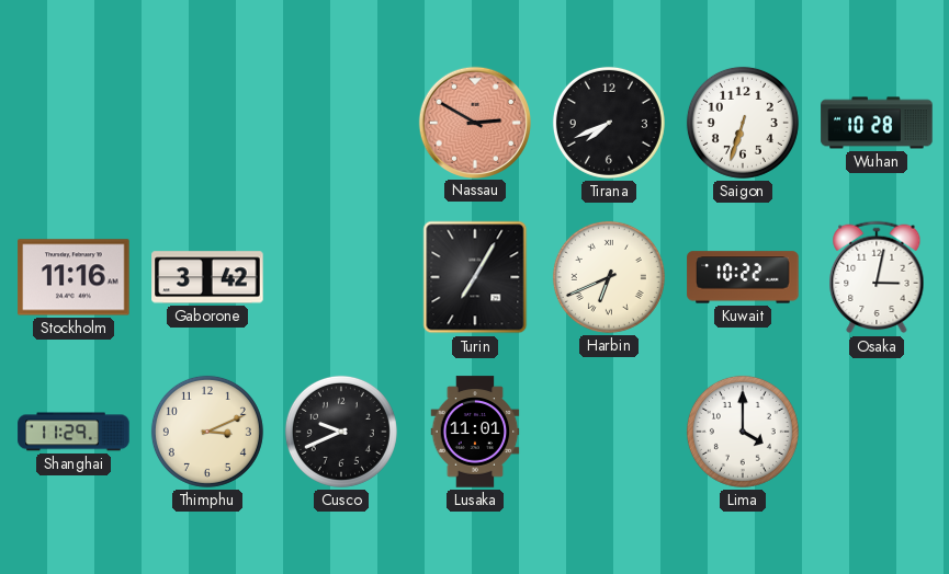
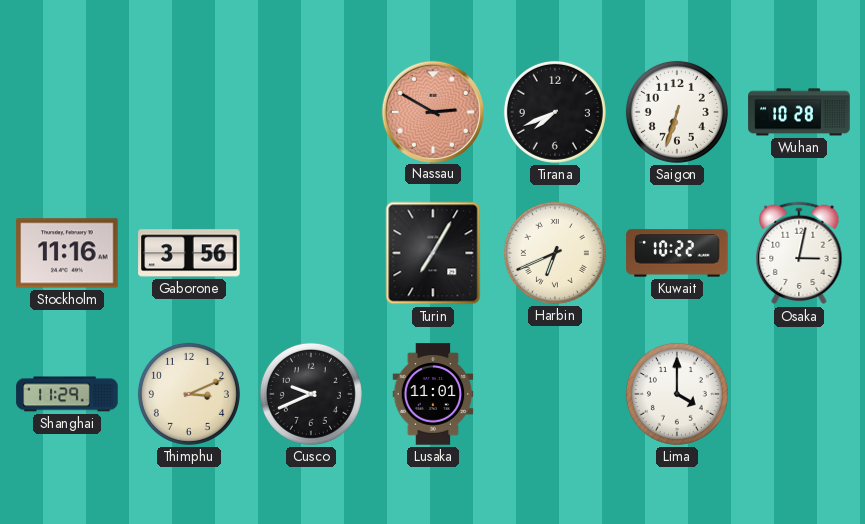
Gaborone: 3:42 -> 3:56 (189, 253)
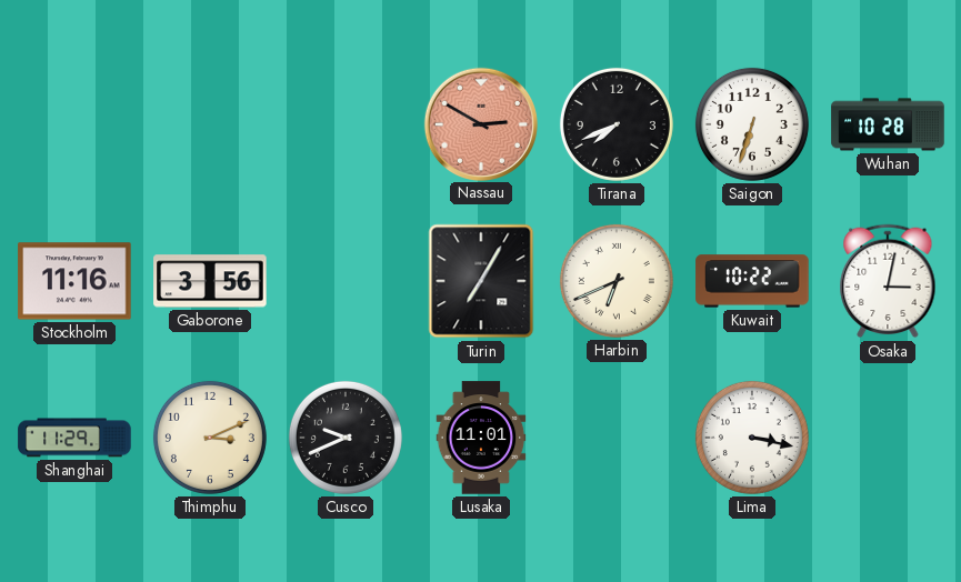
Lima: 4:00 -> 3:17 (752, 438)
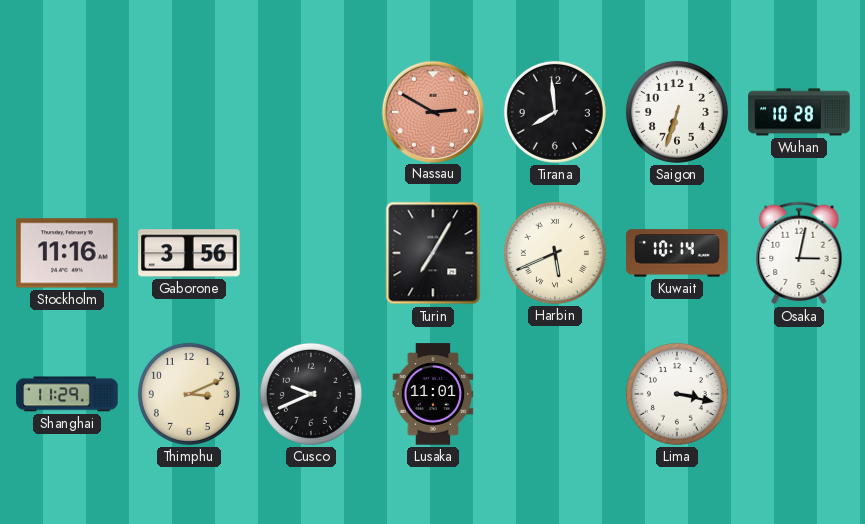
Tirana: 7:41 -> 7:59 (555, 112)
Harbin: 6:41 -> 5:41 (555, 253)
Kuwait: 10:22 -> 10:14 (677, 253)
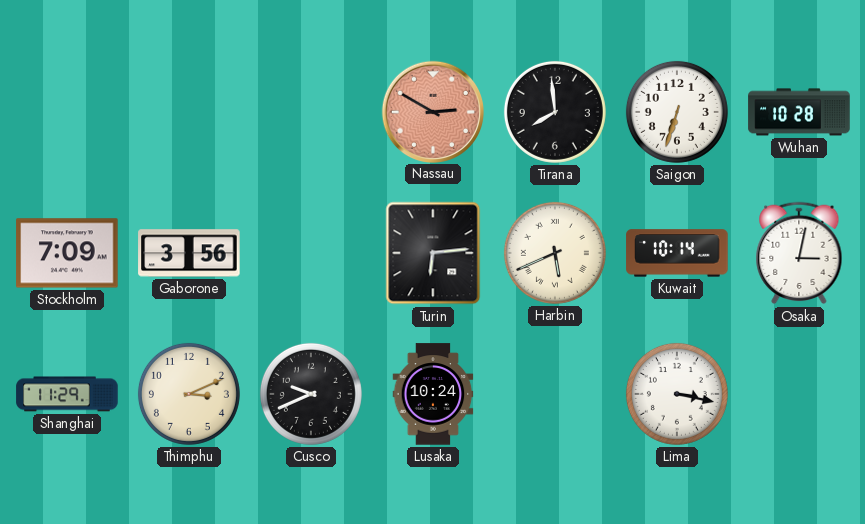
Stockholm: 11:16 -> 7:09 (67, 253)
Turin: 7:05 -> 6:14 (433, 253)
Lusaka: 11:01 -> 10:24 (433, 394)
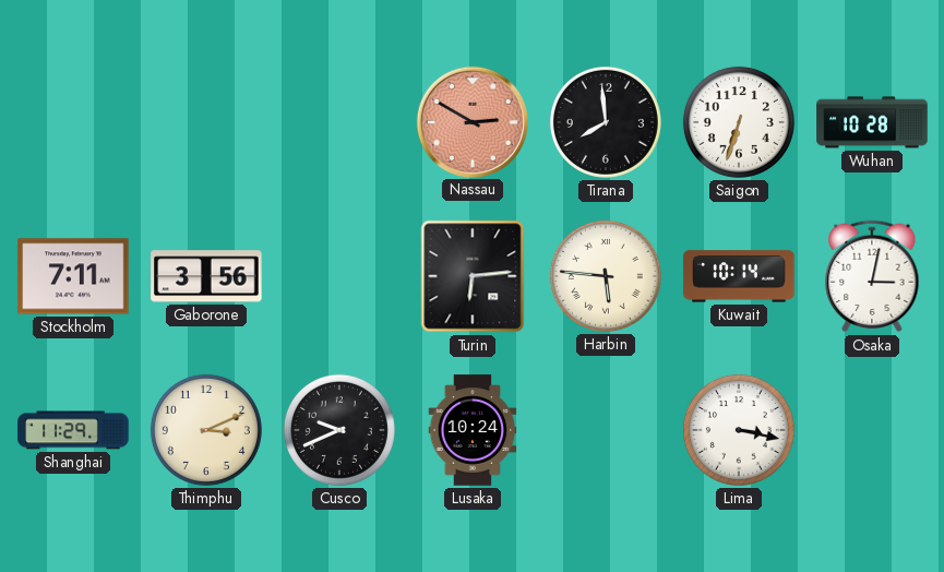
Stockholm: 7:09 -> 7:11 (73, 276)
Harbin: 5:41 -> 5:46 (606, 276)
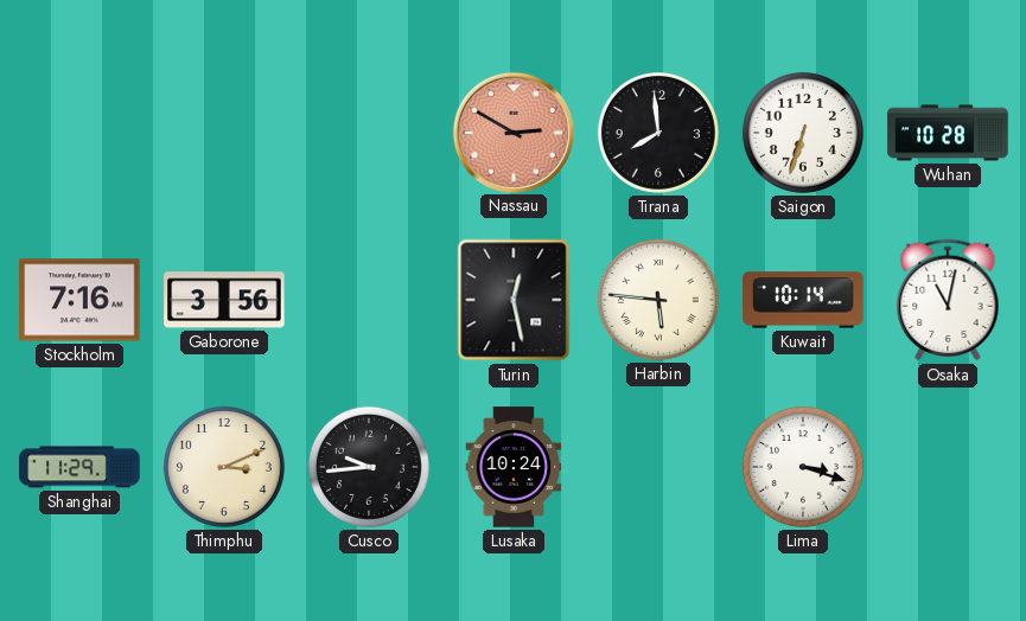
Stockholm: 7:11 -> 7:16 (79, 300)
Turin: 6:14 -> 12:28 (514, 300)
Osaka: 3:02 -> 11:02 (948, 300)
Cusco: 9:41 -> 9:44 (369, 467)
Lima: 3:17 -> 3:18 (803, 467)
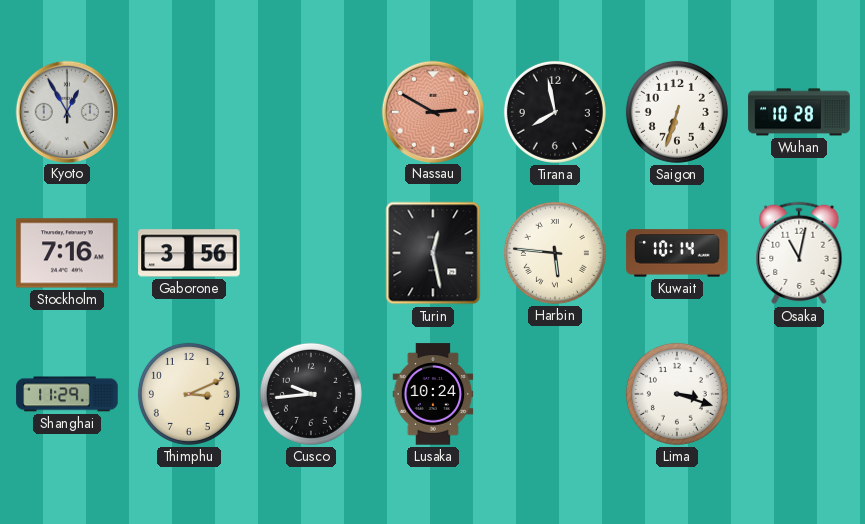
Kyoto: none -> 12:55 (66, 111)
Tirana: 7:59 -> 7:58 (555, 112)
